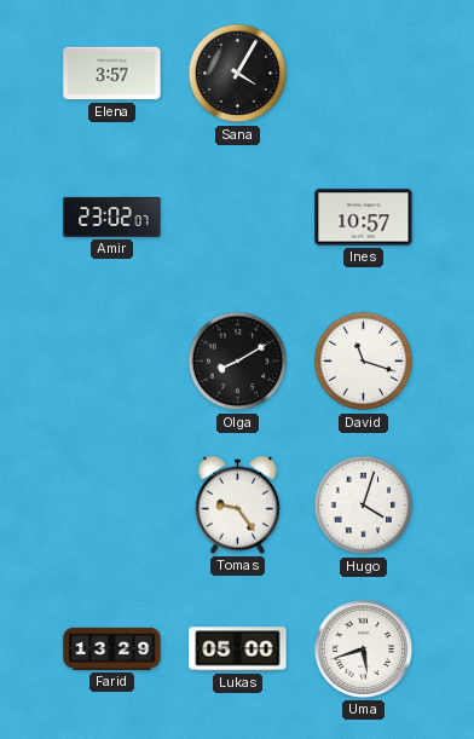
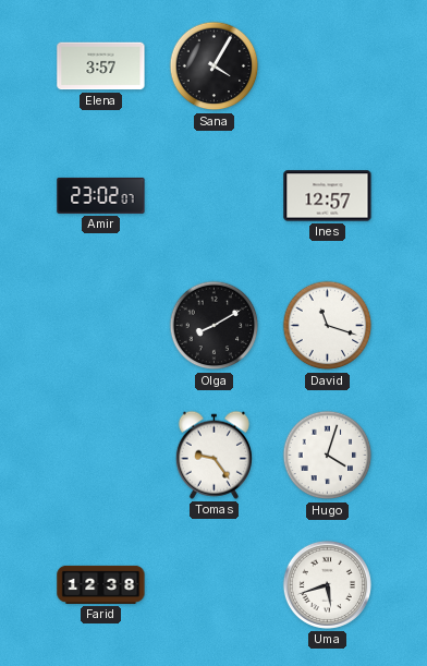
Ines: 10:57 -> 12:57 (328, 196)
Farid: 13:29 -> 12:38 (101, 584)
Lukas: 05:00 -> none (238, 649)
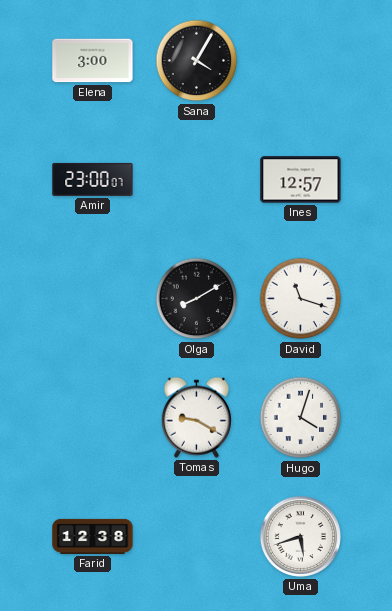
Elena: 3:57 -> 3:00 (93, 61)
Amir: 23:02 -> 23:00 (93, 179)
Tomas: 9:24 -> 9:20 (196, 417)
